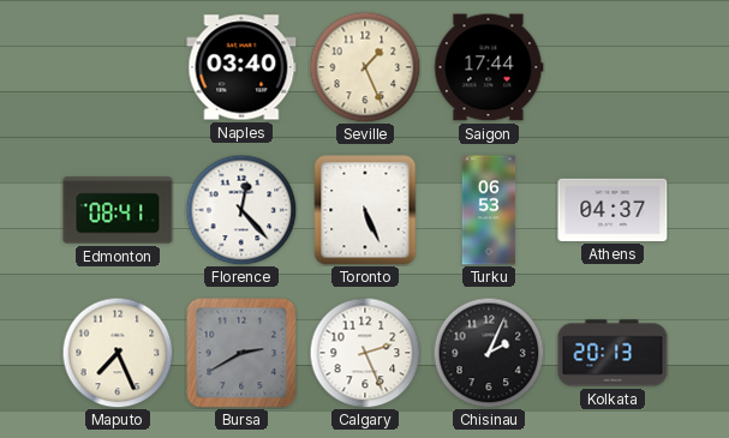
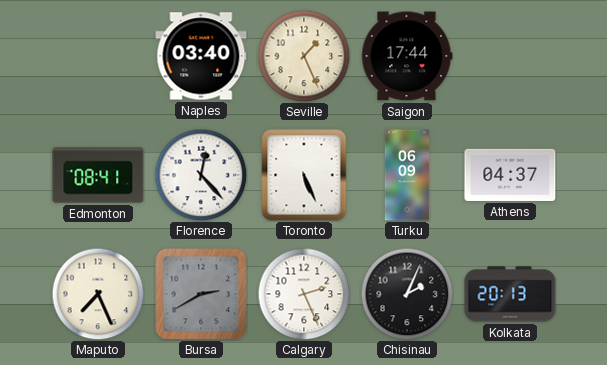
Turku: 06:53 -> 06:09 (407, 175)
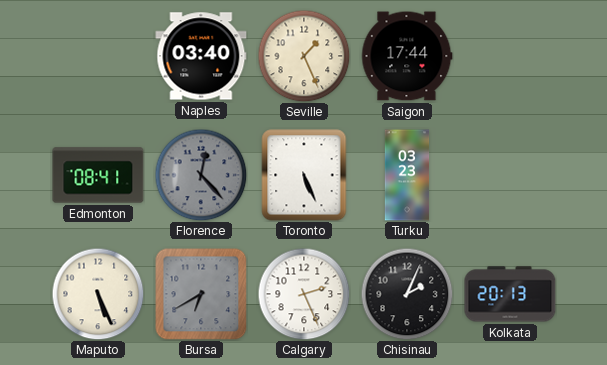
Florence dial: white -> grey (201, 175)
Turku: 06:09 -> 03:23 (407, 175)
Athens: 04:37 -> none (510, 175)
Maputo: 7:26 -> 5:26 (98, 294)
Bursa: 2:40 -> 6:40 (201, 294)
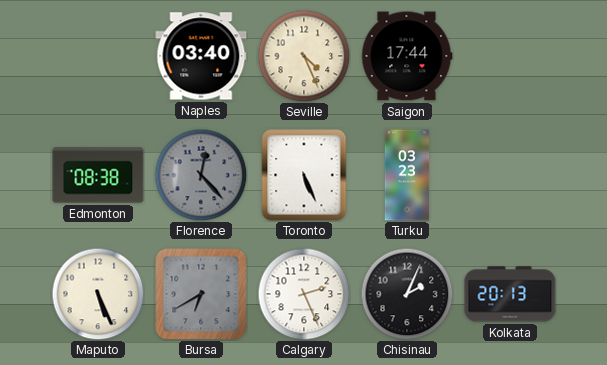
Seville: 1:26 -> 4:26 (304, 56)
Edmonton: 08:41 -> 08:38 (98, 175)
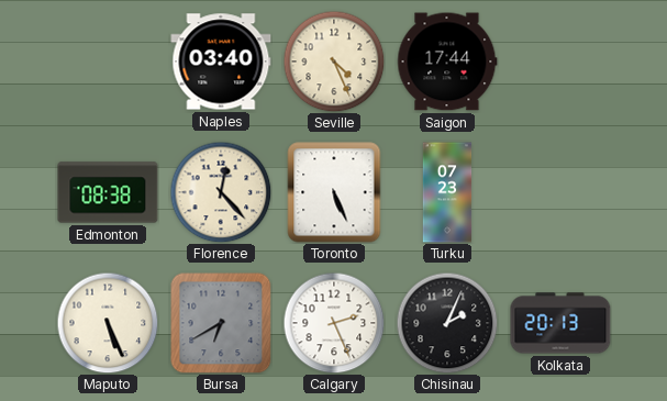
Florence dial: grey -> cream (221, 192)
Turku: 03:23 -> 07:23 (447, 192)
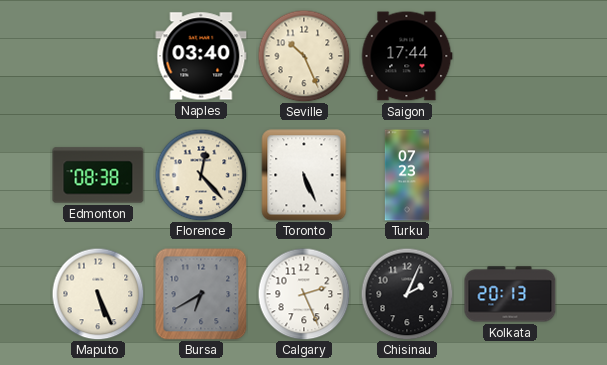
Seville: 4:26 -> 10:26 (304, 56)
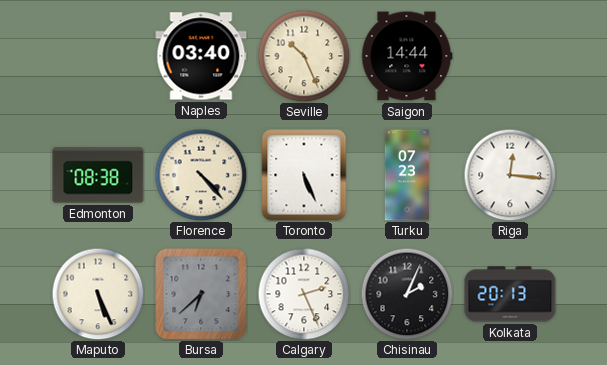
Saigon: 17:44 -> 14:44 (407, 56)
Florence: 12:23 -> 4:23 (201, 175)
Riga: none -> 12:16 (510, 175)
Bursa: 6:40 -> 6:38 (201, 294)
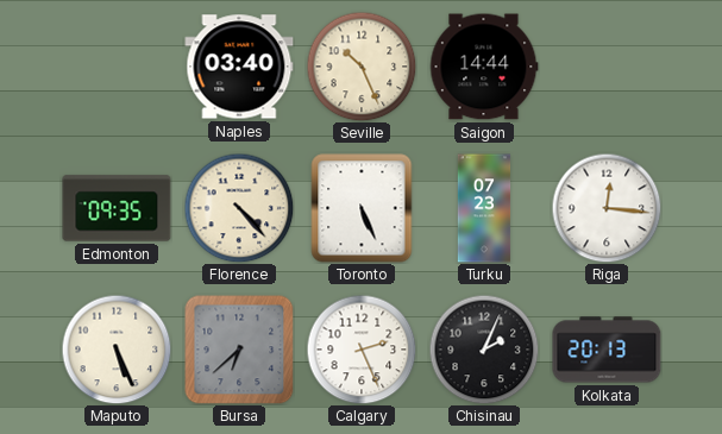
Edmonton: 08:38 -> 09:35 (117, 208)
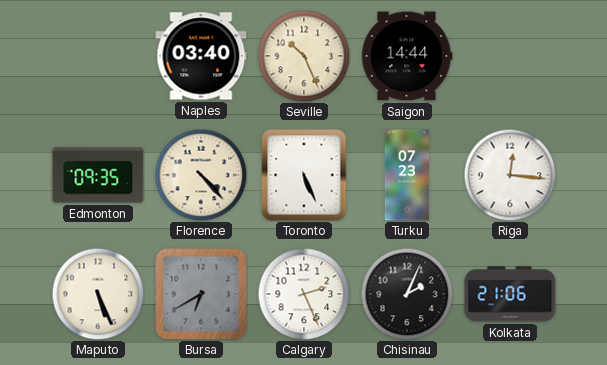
Bursa: 6:38 -> 6:40 (201, 294)
Kolkata: 20:13 -> 21:06 (510, 294)
